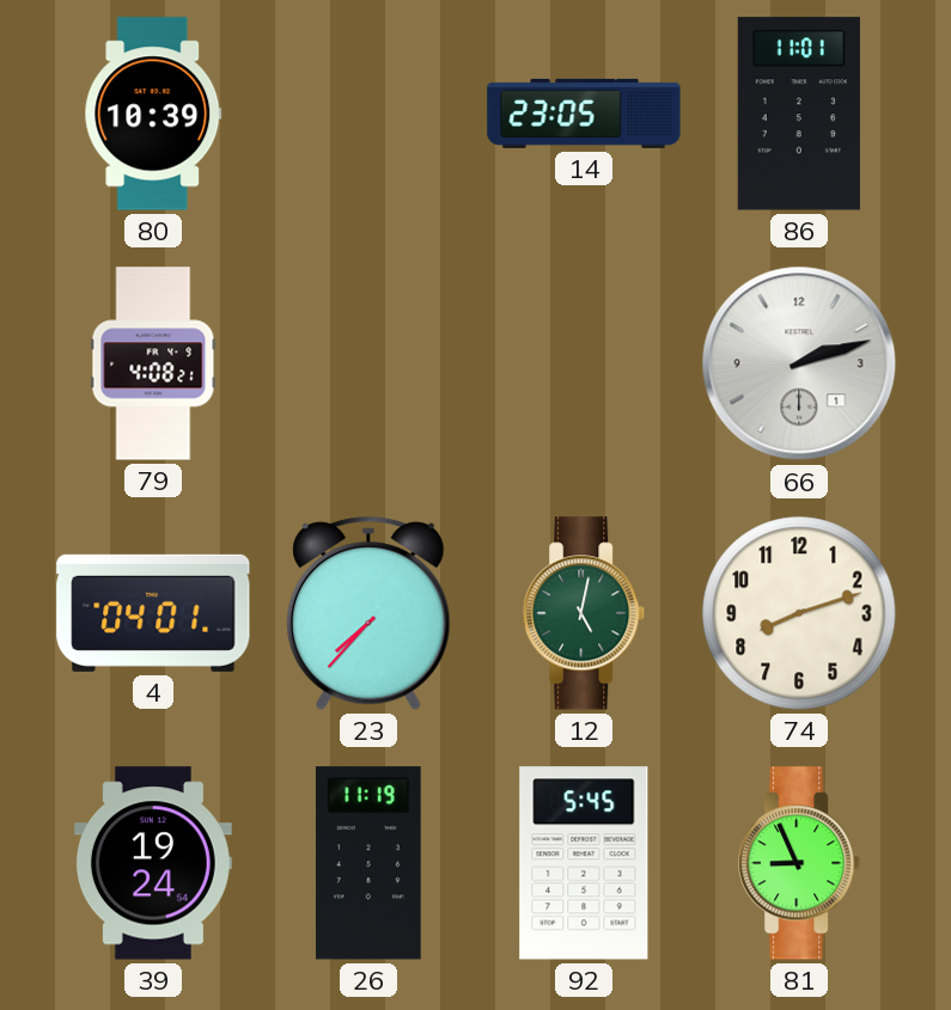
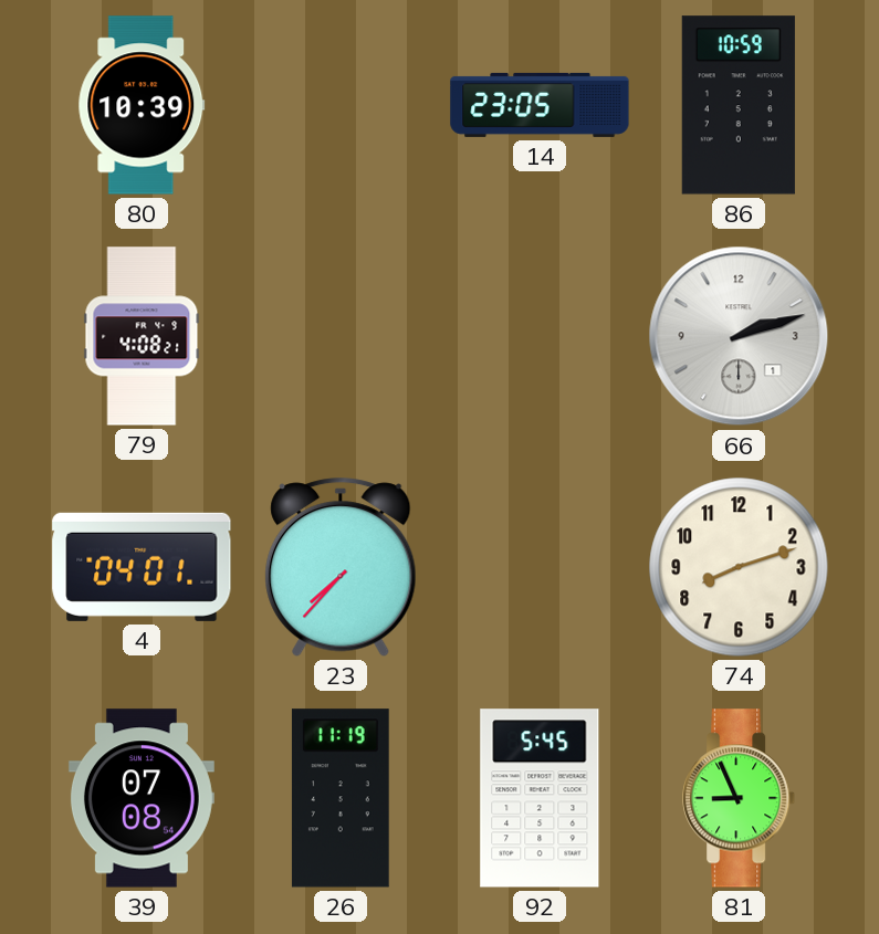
86: 11:01 -> 10:59 (739, 105)
12: 5:02 -> none (585, 613)
39: 19:24 -> 07:08 (142, 798)
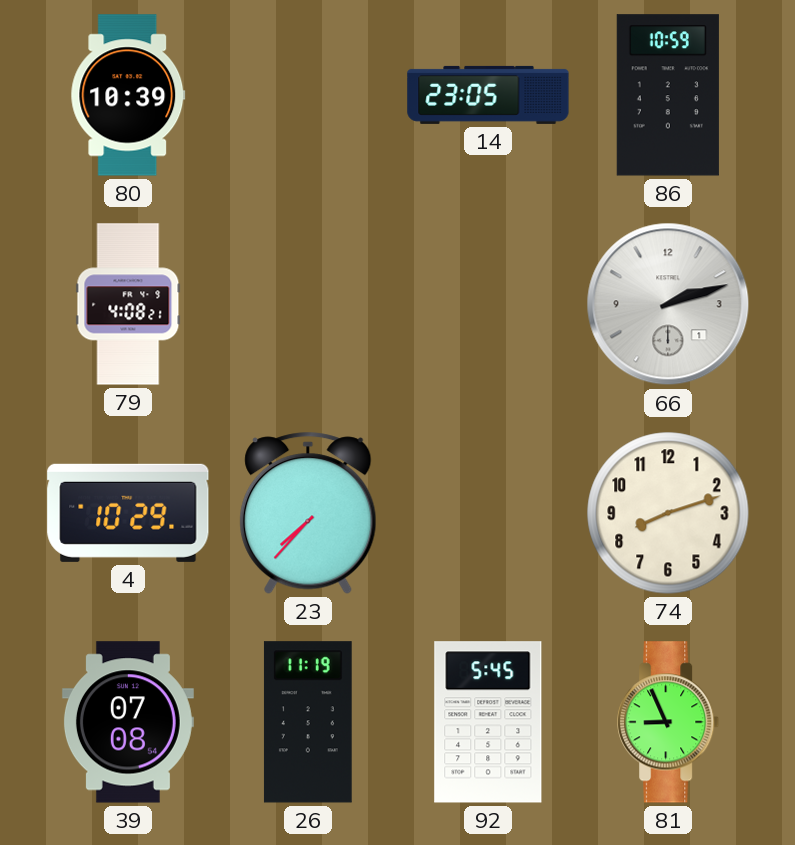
4: 04:01 -> 10:29 (128, 513)
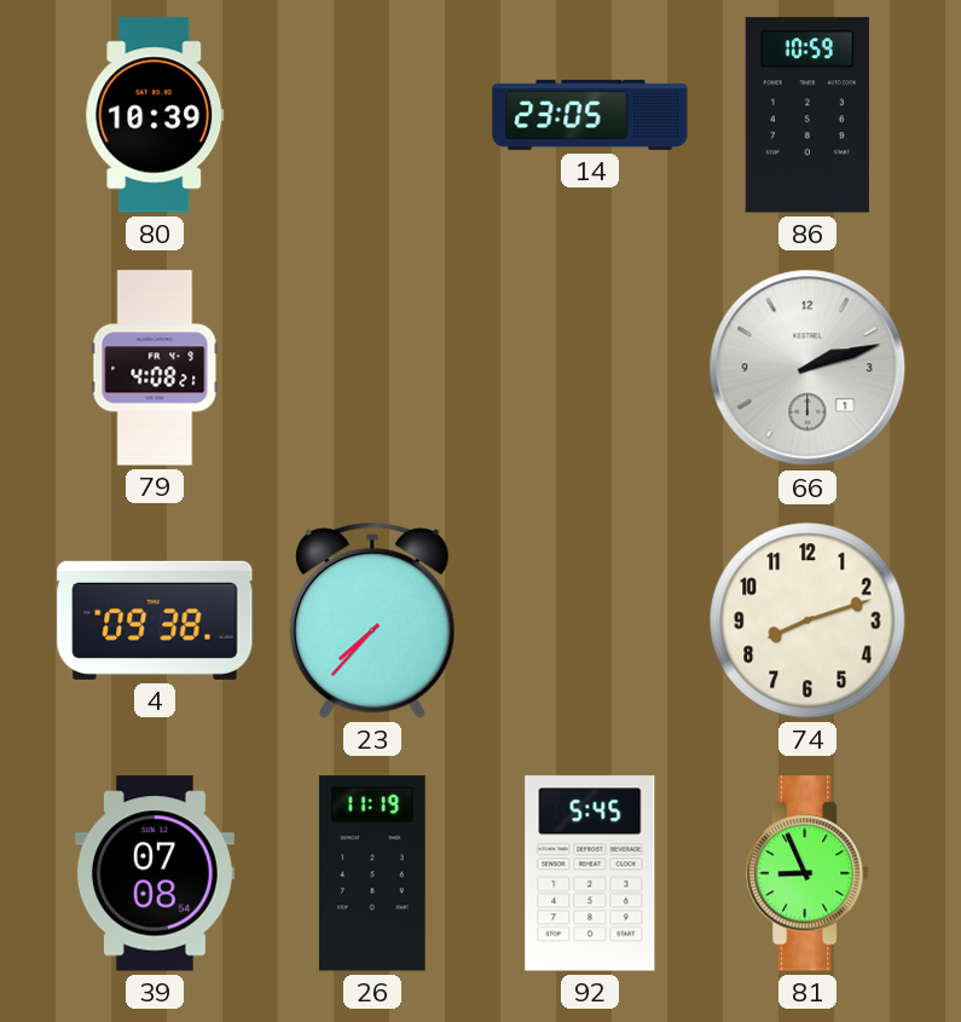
4: 10:29 -> 09:38 (155, 620)
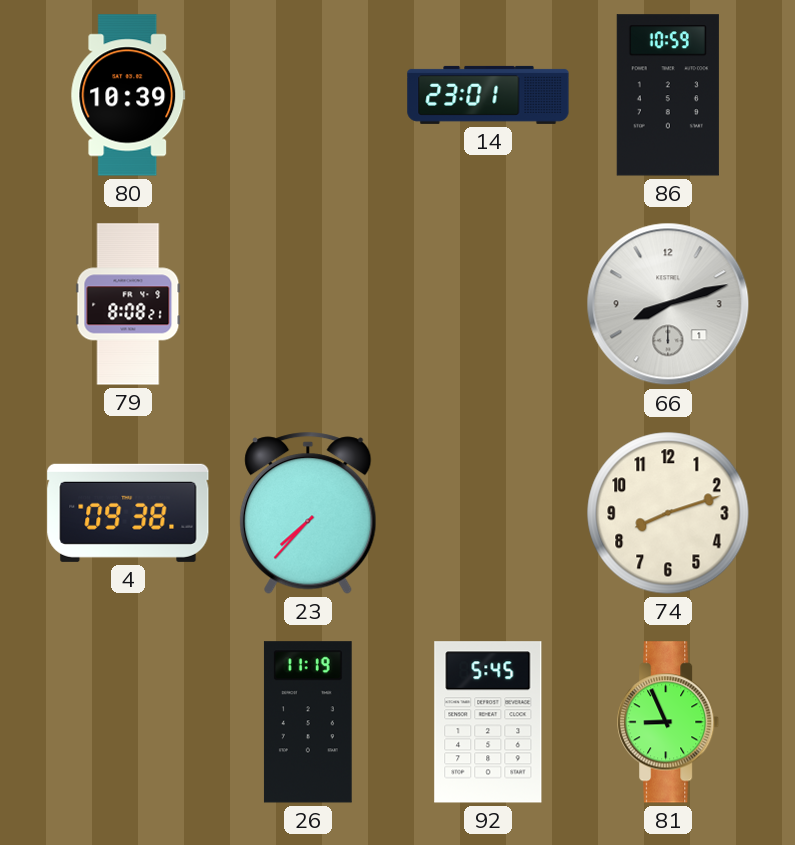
14: 23:05 -> 23:01 (488, 95)
79: 4:08 -> 8:08 (128, 304)
66: 2:12 -> 8:12 (668, 304)
39: 07:08 -> none (155, 873)
